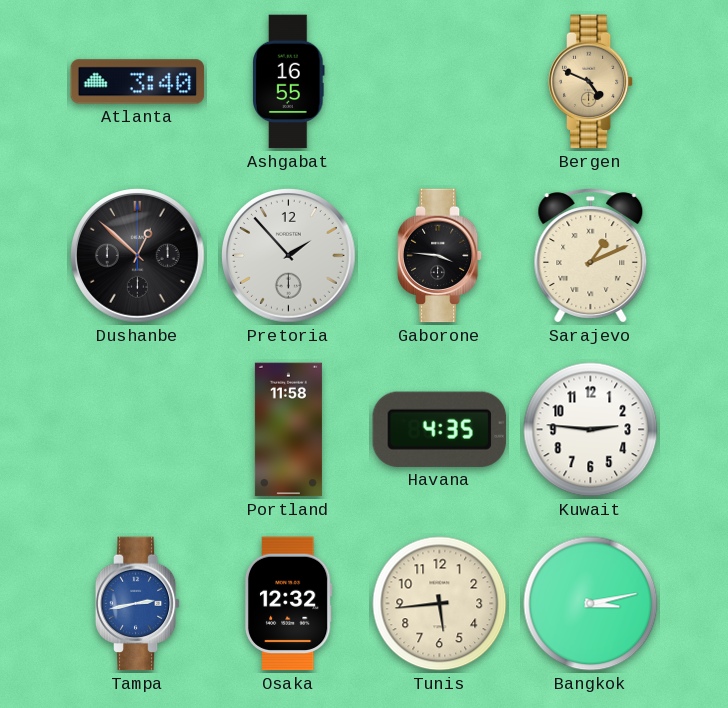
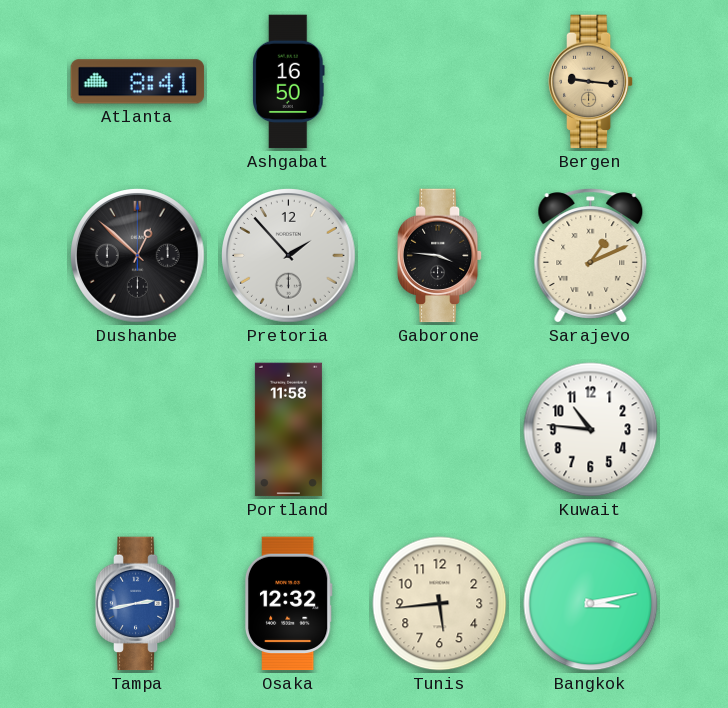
Atlanta: 3:40 -> 8:41 (138, 82)
Ashgabat: 16:55 -> 16:50 (289, 82)
Bergen: 4:49 -> 9:16 (591, 82)
Havana: 4:35 -> none (439, 429)
Kuwait: 2:46 -> 10:46 (591, 430)
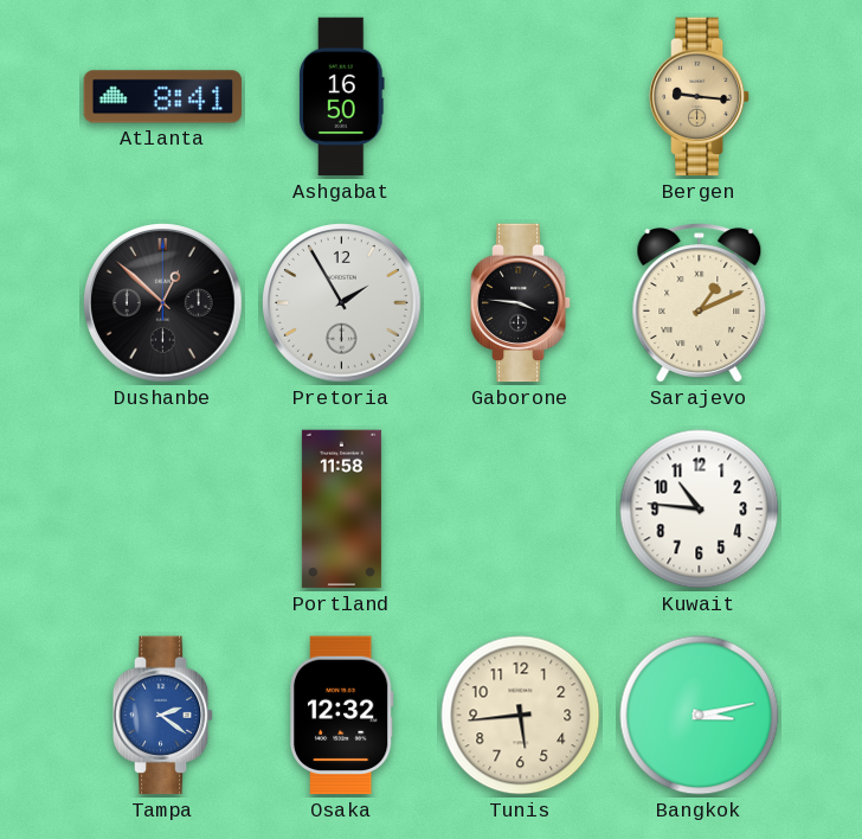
Pretoria: 1:53 -> 1:55 (342, 303)
Tampa: 2:43 -> 2:21 (163, 716)
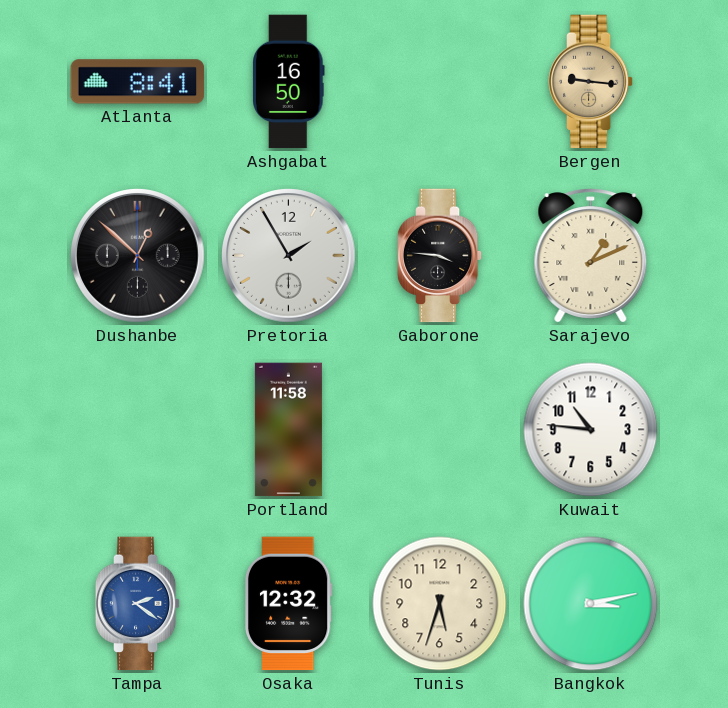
Tunis: 5:44 -> 5:33 (440, 604)
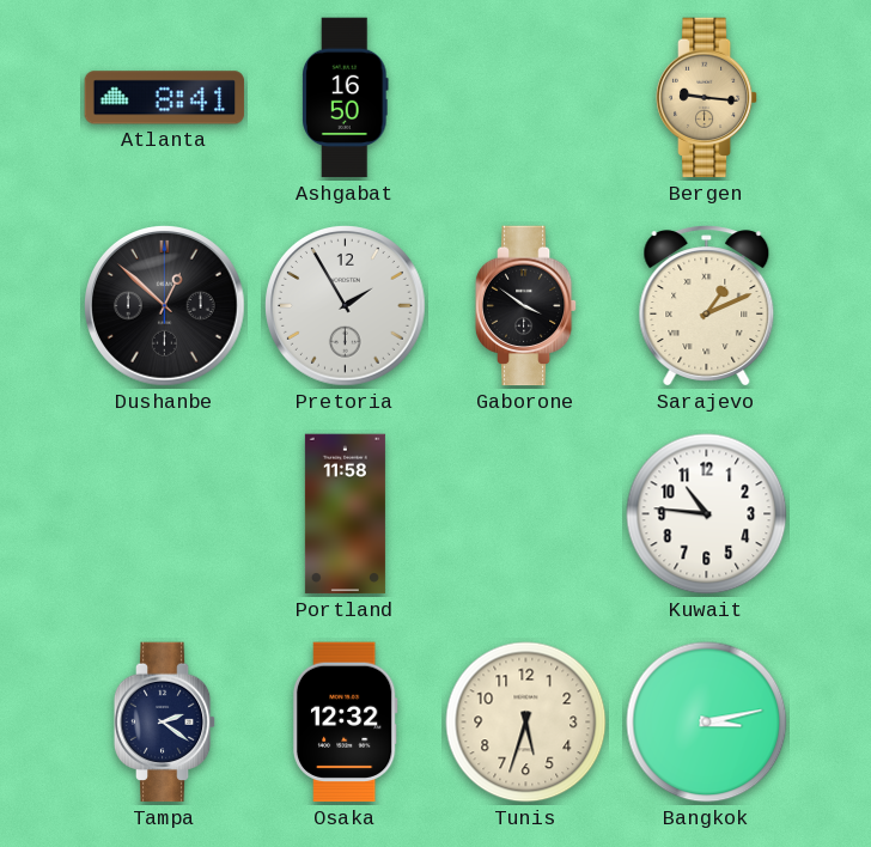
Gaborone: 3:46 -> 3:51 (526, 306)
Tampa dial: blue -> navy (165, 723)
